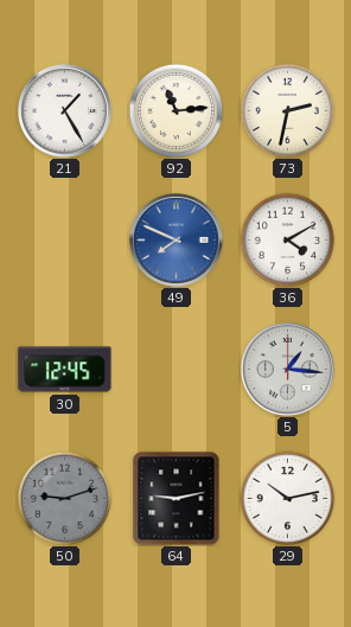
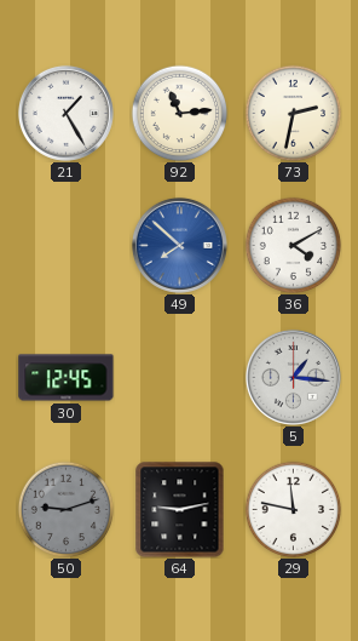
49: 7:49 -> 7:52 (179, 245)
29: 10:13 -> 11:47 (293, 509)
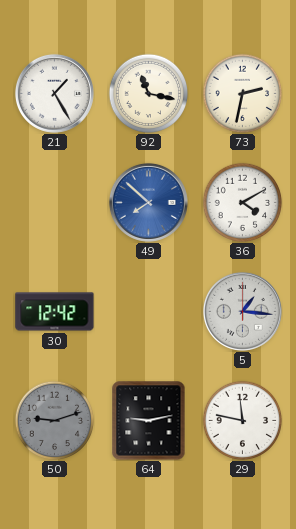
92: 11:14 -> 11:17 (148, 93)
30: 12:45 -> 12:42 (55, 312)
